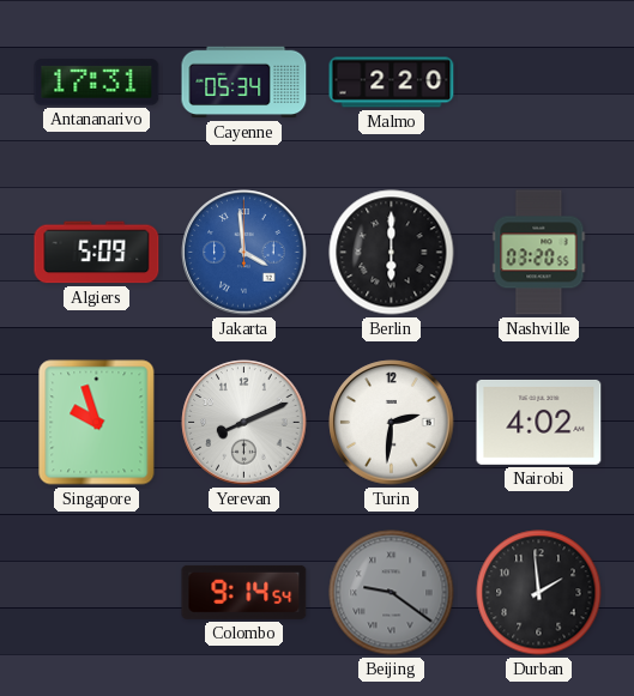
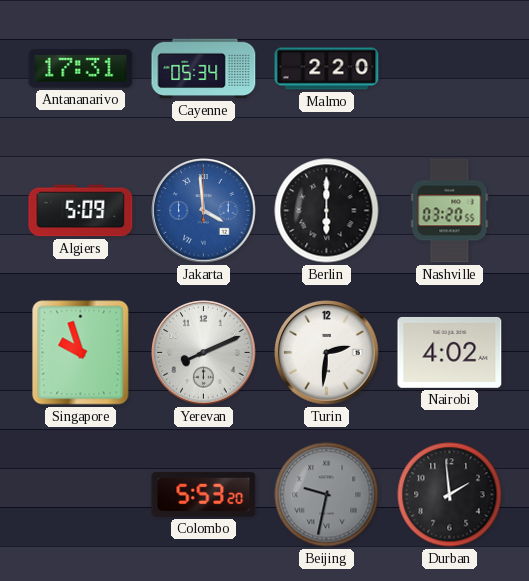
Colombo: 9:14 -> 5:53 (204, 494)
Beijing: 9:21 -> 9:32 (327, 495)
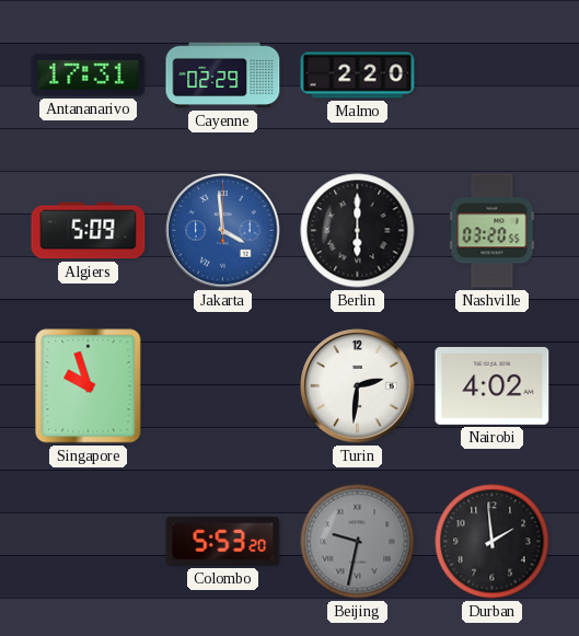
Cayenne: 05:34 -> 02:29 (223, 76)
Yerevan: 8:11 -> none (204, 353)
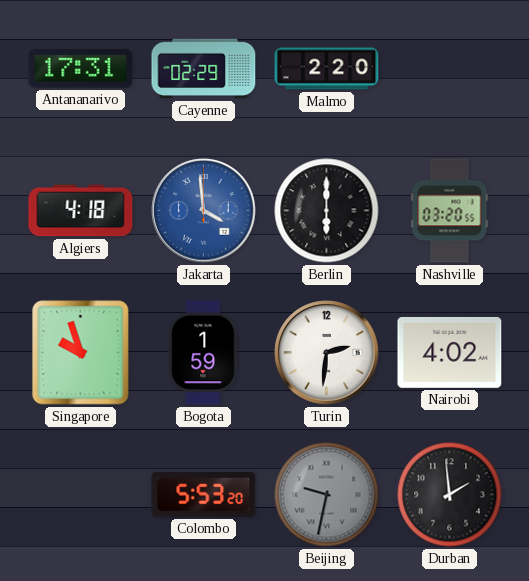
Algiers: 5:09 -> 4:18 (81, 211)
Bogota: none -> 1:59 (204, 353)
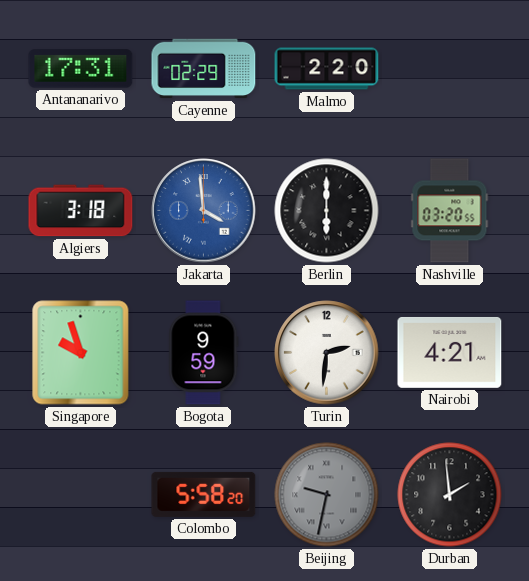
Algiers: 4:18 -> 3:18 (81, 211)
Bogota: 1:59 -> 9:59 (204, 353)
Nairobi: 4:02 -> 4:21 (450, 352)
Colombo: 5:53 -> 5:58 (204, 494)
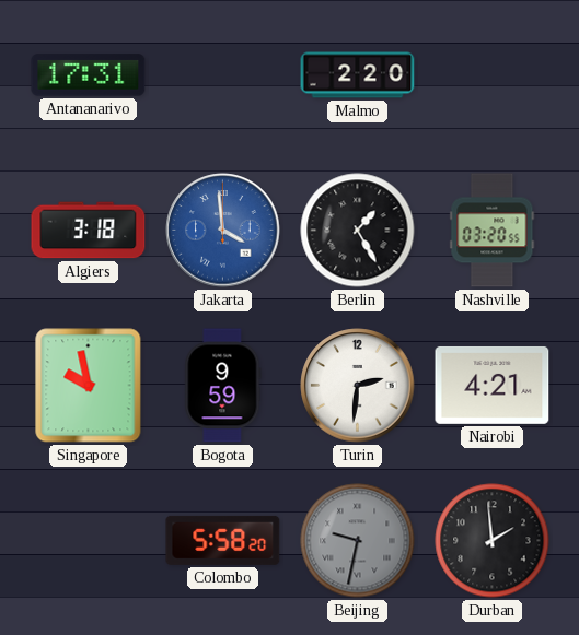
Cayenne: 02:29 -> none (204, 69)
Berlin: 6:00 -> 1:25 (358, 231)
Singapore: 9:57 -> 9:58 (89, 386)
